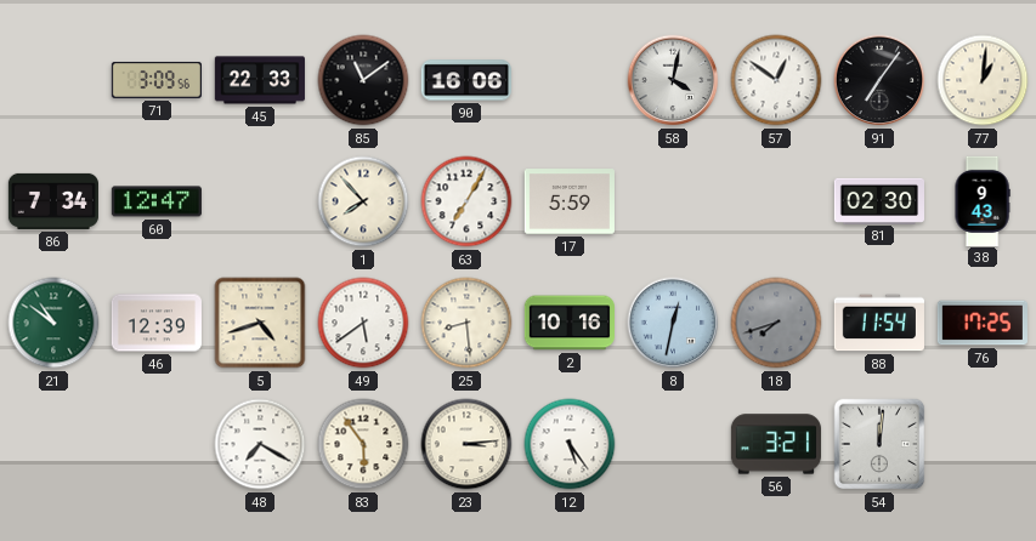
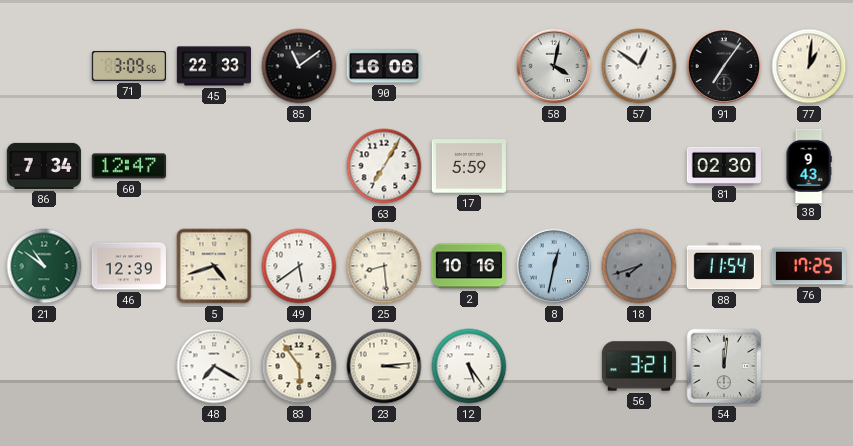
1: 7:53 -> none (363, 201)
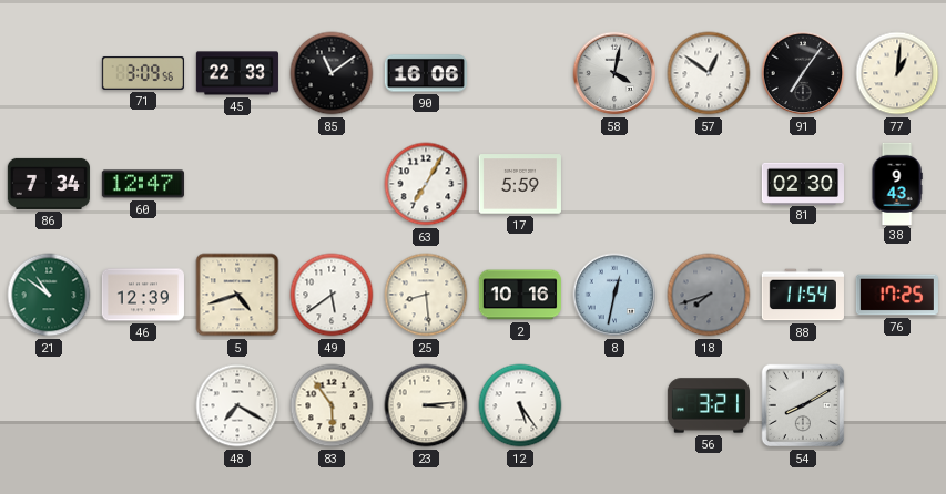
54: 12:01 -> 8:10 (803, 405)
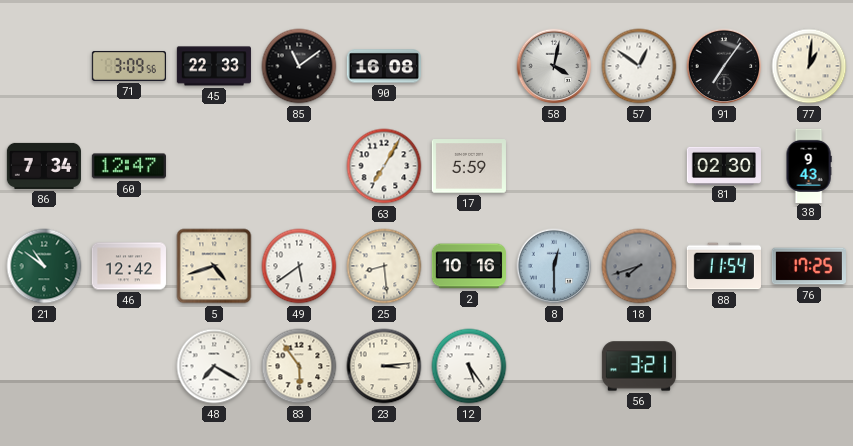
90: 16:06 -> 16:08 (384, 66)
46: 12:39 -> 12:42 (129, 266)
8: 12:32 -> 12:30 (554, 266)
54: 8:10 -> none (803, 405)
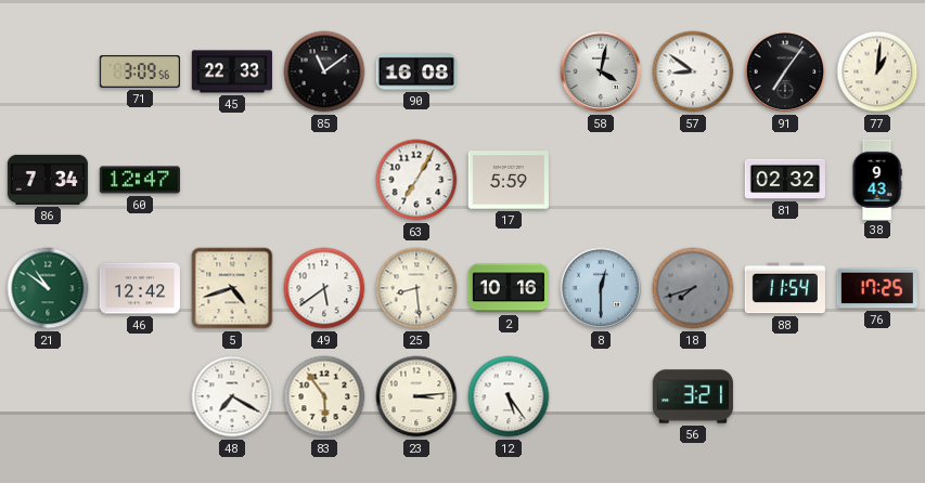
57: 12:51 -> 8:51 (693, 71)
81: 02:30 -> 02:32 (784, 179)
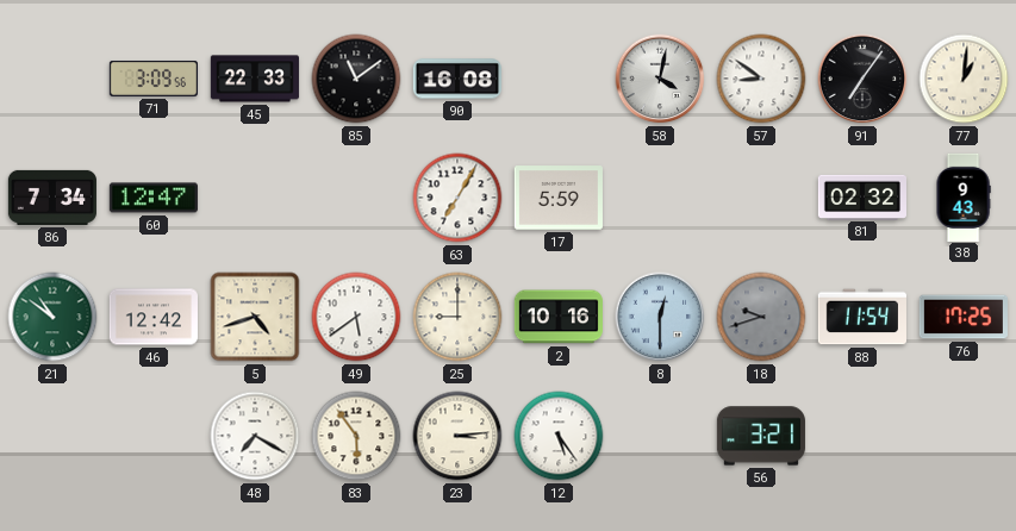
25: 8:29 -> 9:00 (457, 317)
18: 7:42 -> 9:42 (761, 317)
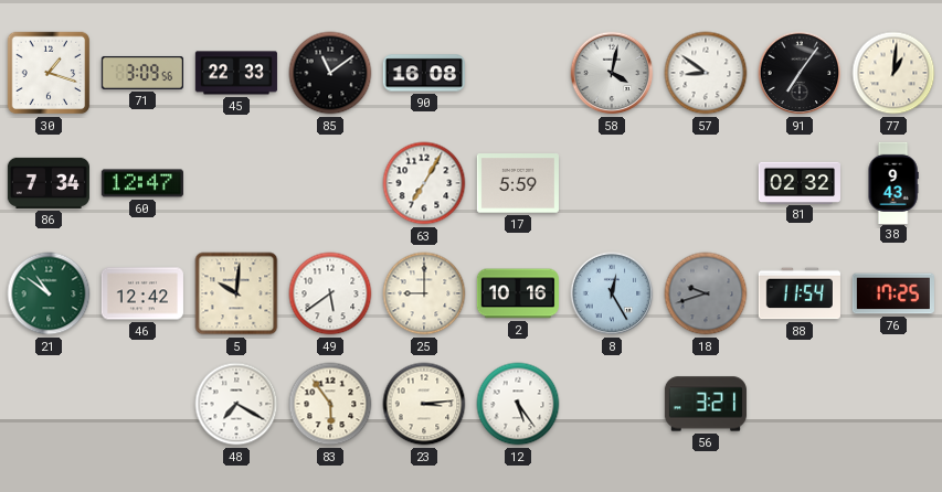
30: none -> 1:18 (49, 73)
5: 4:42 -> 10:01 (236, 293)
8: 12:30 -> 12:25 (612, 293)
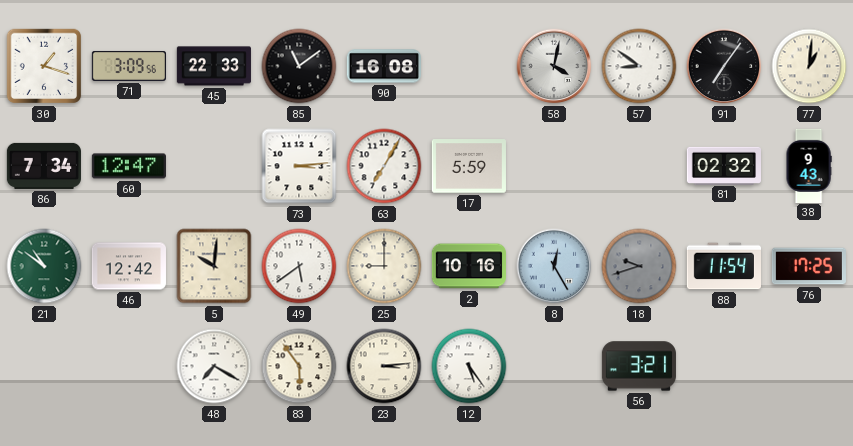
73: none -> 3:14 (299, 166)
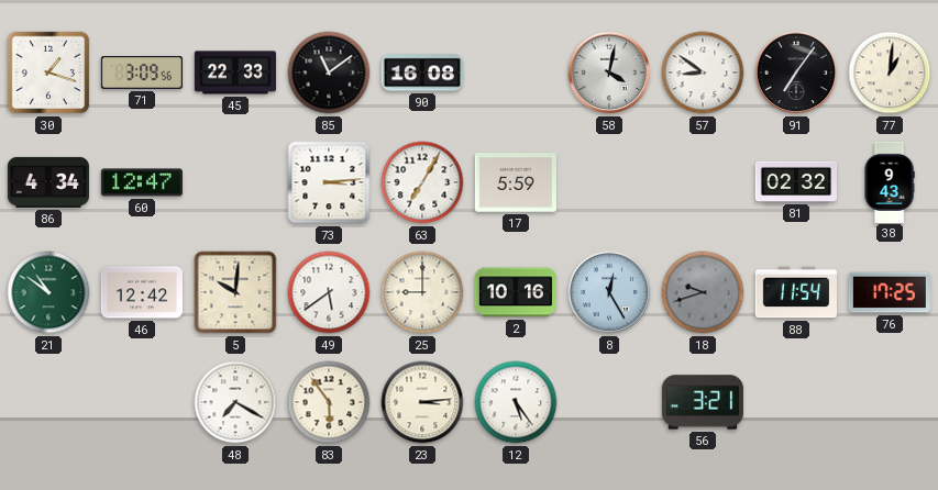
86: 7:34 -> 4:34 (48, 182)
